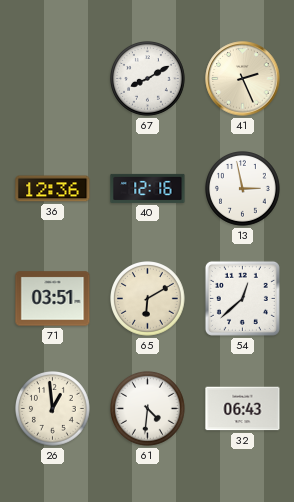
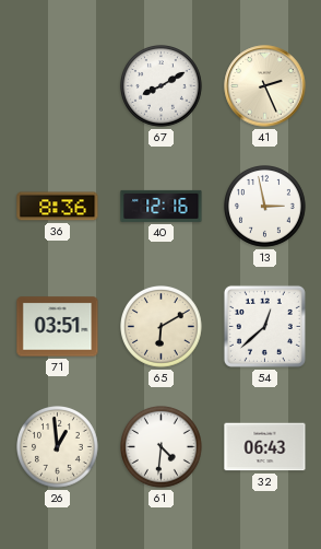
36: 12:36 -> 8:36 (58, 207)
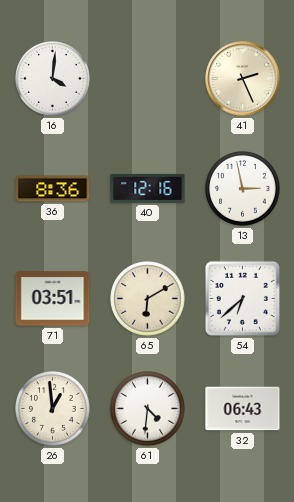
16: none -> 4:01 (53, 79)
67: 8:10 -> none (162, 86)
54: 12:38 -> 6:38 (242, 298)
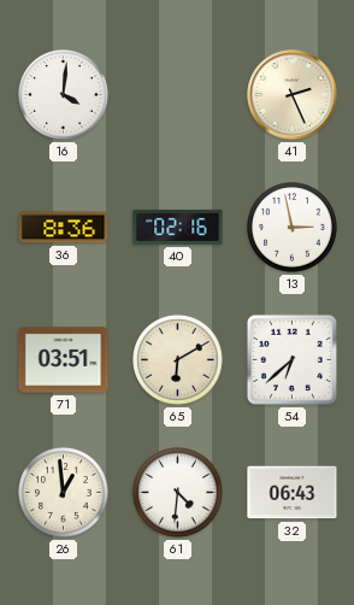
40: 12:16 -> 02:16 (178, 227)
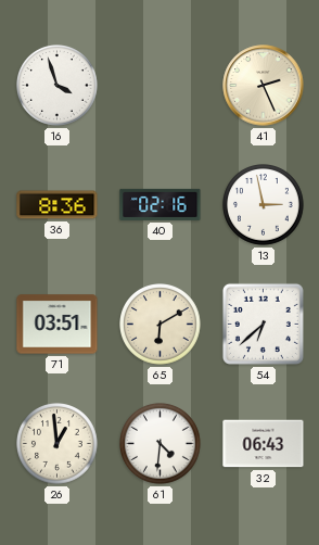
16: 4:01 -> 3:57 (58, 86)
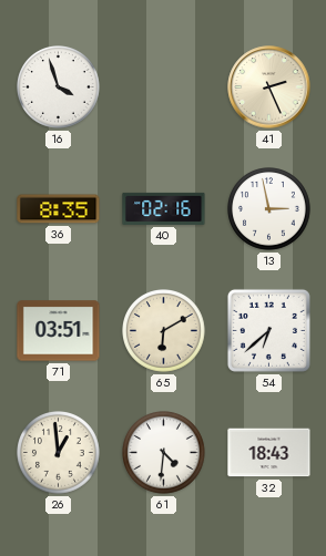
36: 8:36 -> 8:35 (59, 209)
32: 06:43 -> 18:43 (269, 453)
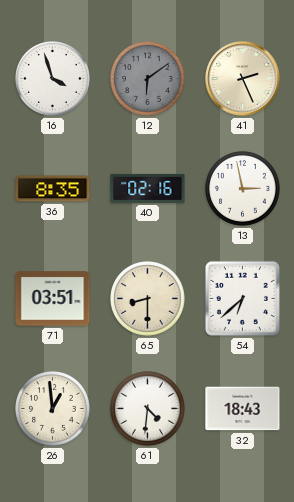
12: none -> 6:09 (148, 79)
65: 6:10 -> 8:30 (148, 299)
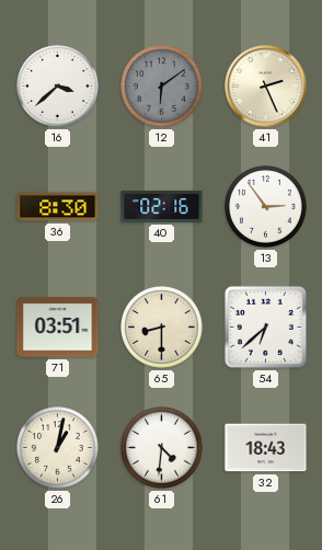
16: 3:57 -> 3:38 (58, 87)
36: 8:35 -> 8:30 (58, 207)
13: 2:58 -> 2:54 (266, 207)
26: 12:59 -> 1:02 (58, 448)
